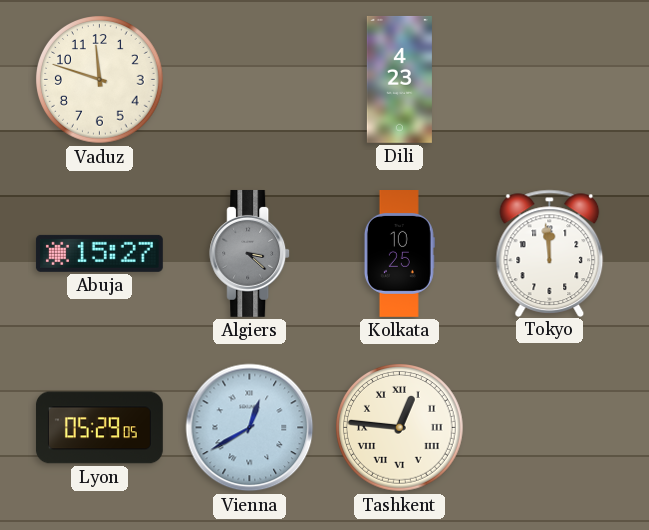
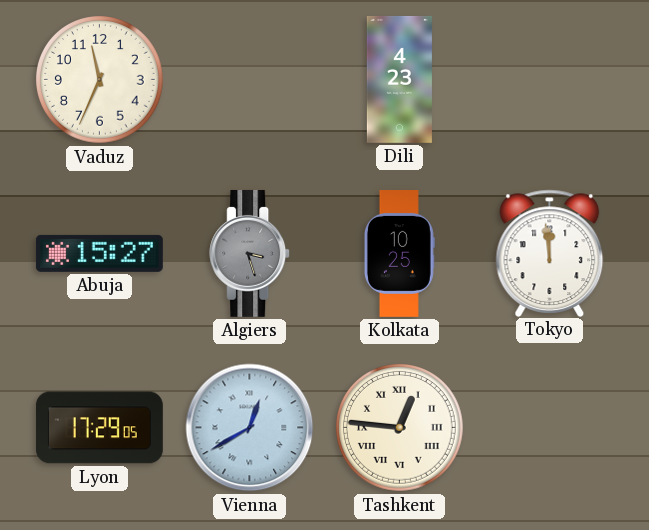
Vaduz: 11:48 -> 11:34 (100, 80)
Algiers: 3:22 -> 3:27 (250, 253)
Lyon: 05:29 -> 17:29 (99, 428)
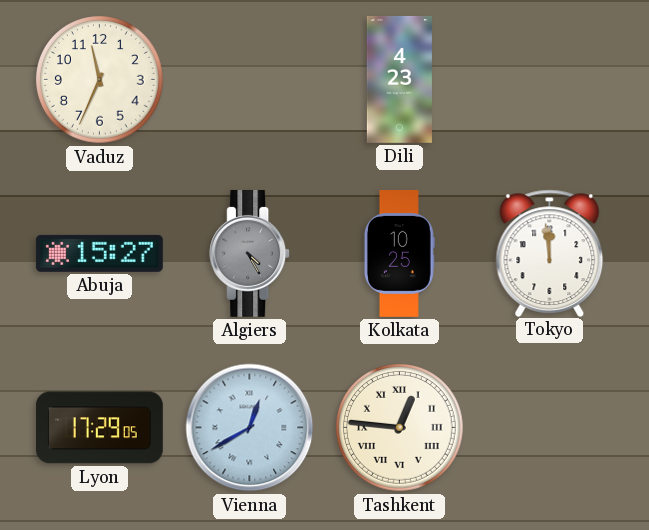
Algiers: 3:27 -> 4:25 (250, 253)
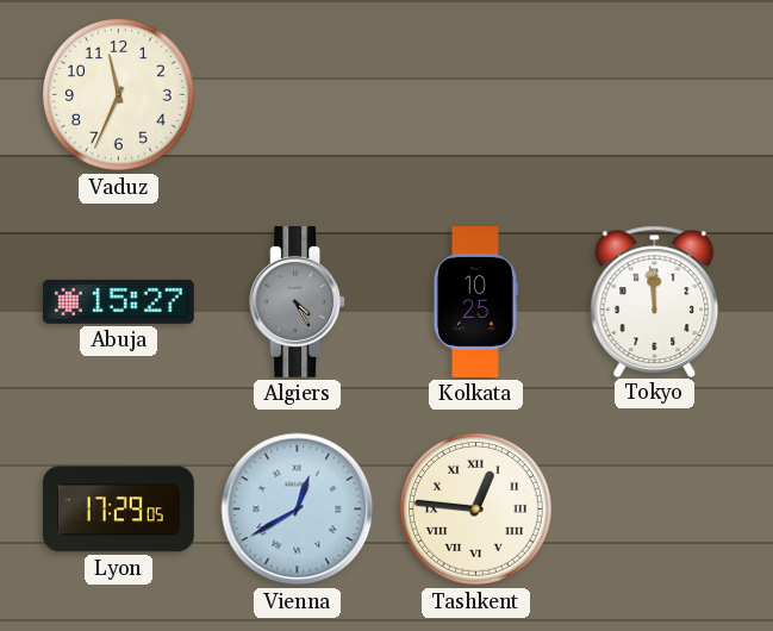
Dili: 4:23 -> none (399, 79)
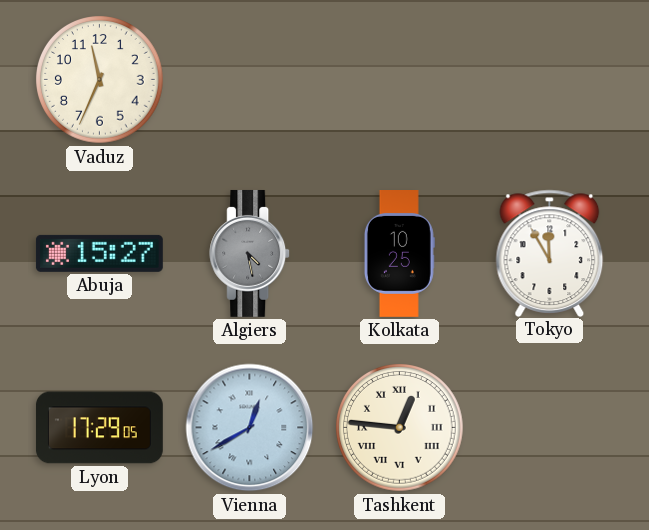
Algiers: 4:25 -> 4:28 (250, 253)
Tokyo: 11:59 -> 11:55 (550, 253)
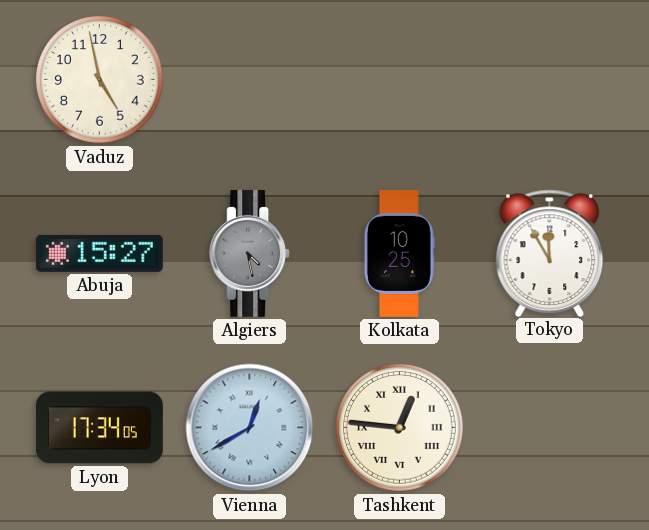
Vaduz: 11:34 -> 4:58 (100, 80)
Lyon: 17:29 -> 17:34 (99, 428)
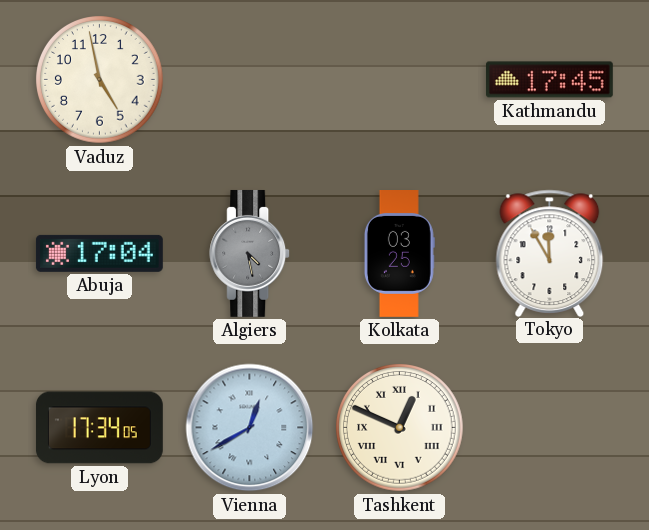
Kathmandu: none -> 17:45 (549, 80)
Abuja: 15:27 -> 17:04 (99, 253)
Kolkata: 10:25 -> 03:25 (399, 254)
Tashkent: 12:46 -> 12:49 (400, 428)
